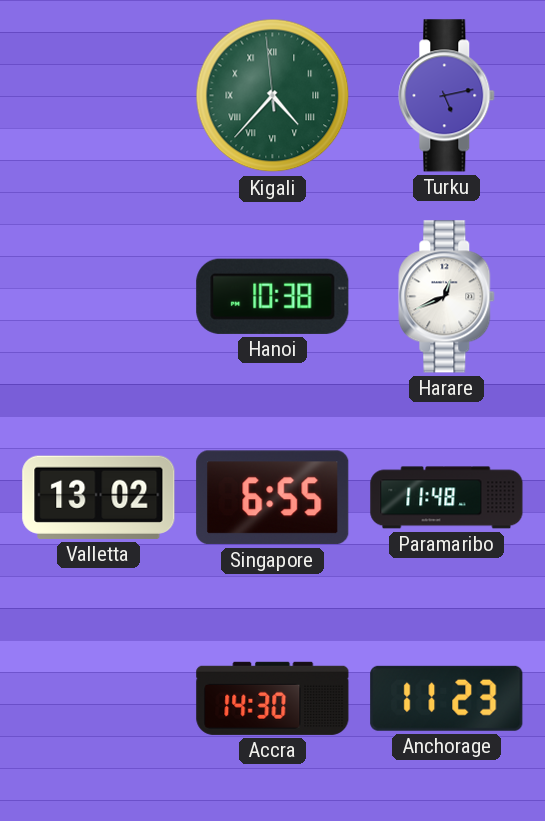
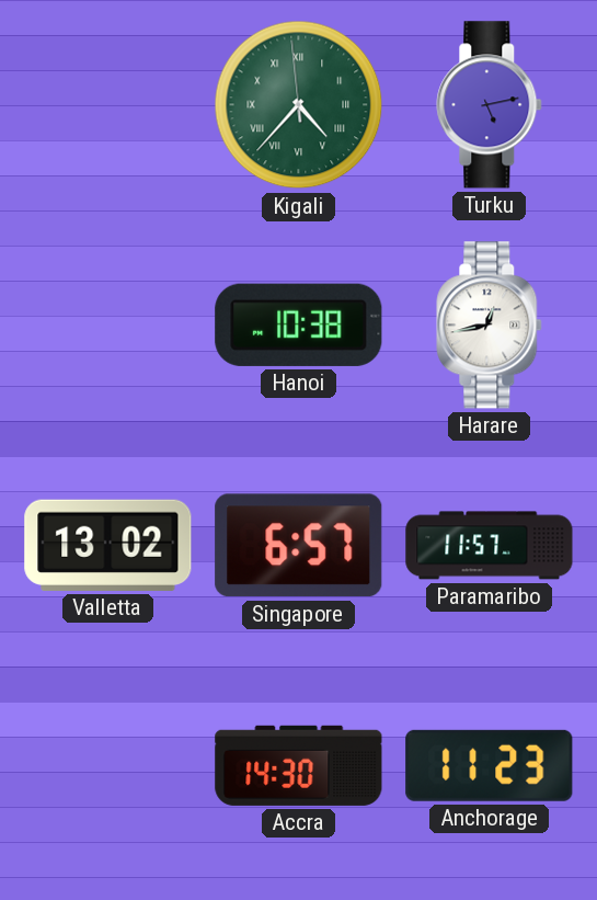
Harare: 12:41 -> 12:43 (490, 326)
Singapore: 6:55 -> 6:57 (299, 546)
Paramaribo: 11:48 -> 11:57 (490, 546)
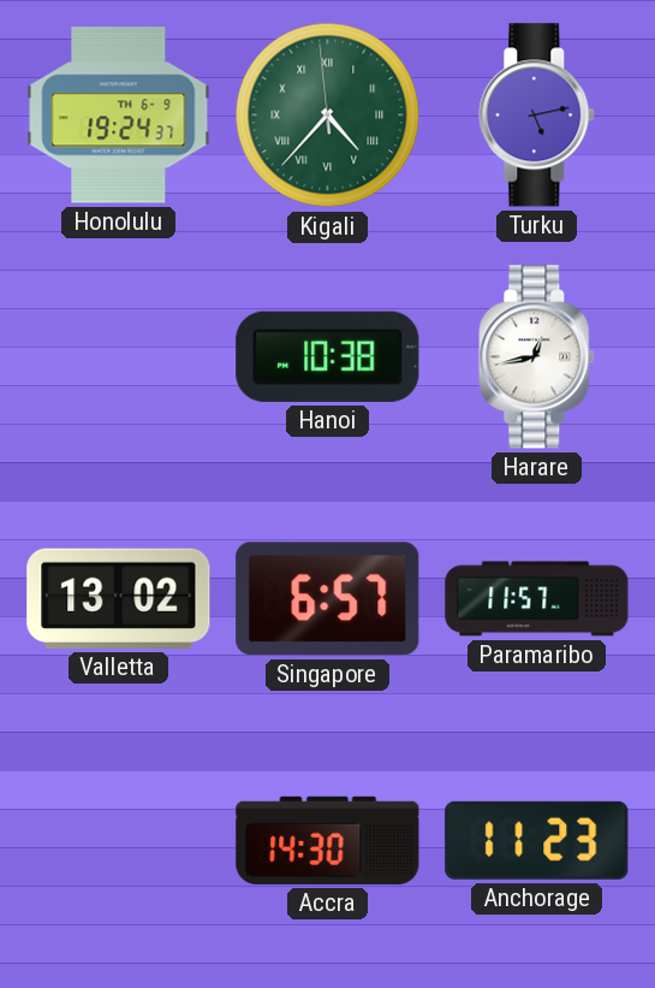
Honolulu: none -> 19:24 (119, 116)
